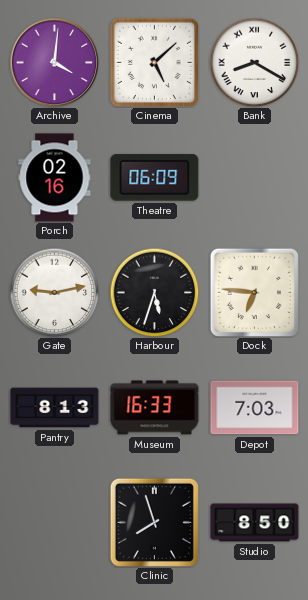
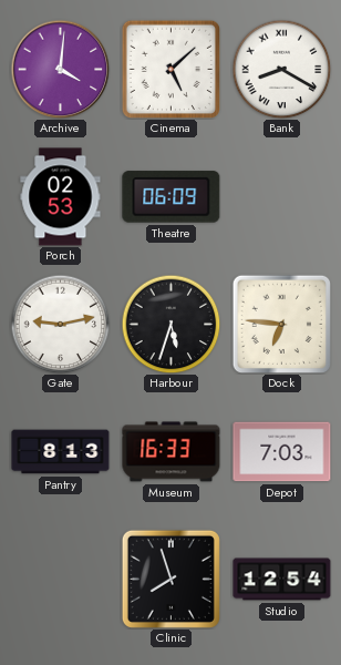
Porch: 02:16 -> 02:53 (61, 197)
Studio: 8:50 -> 12:54 (282, 580)
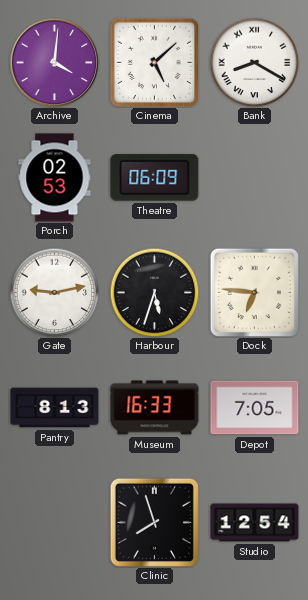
Depot: 7:03 -> 7:05 (255, 408)
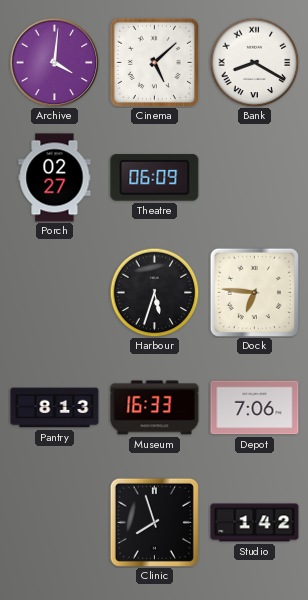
Porch: 02:53 -> 02:27 (55, 178)
Gate: 9:13 -> none (54, 292)
Depot: 7:05 -> 7:06 (255, 408)
Studio: 12:54 -> 1:42 (255, 523)
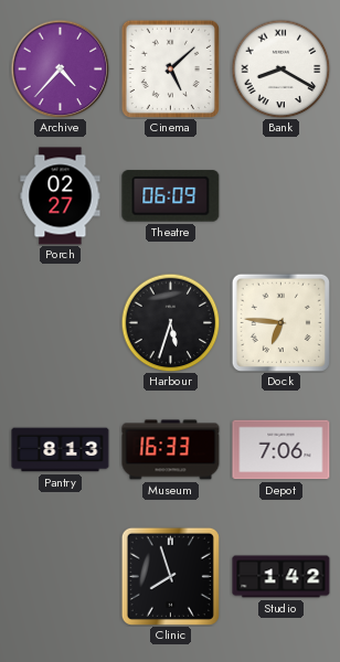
Archive: 4:01 -> 4:37 (60, 68)
